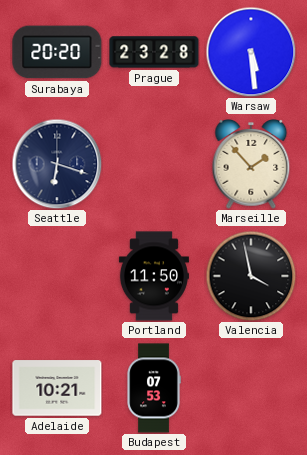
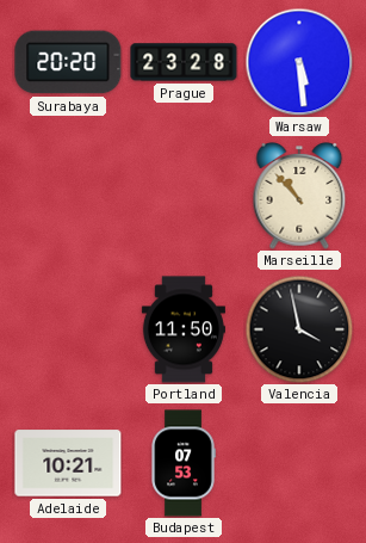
Seattle: 6:18 -> none (57, 164)
Marseille: 1:53 -> 10:53 (299, 197)
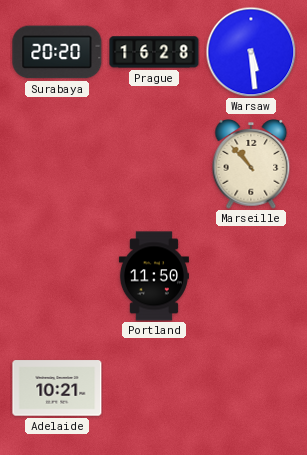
Prague: 23:28 -> 16:28 (154, 52)
Valencia: 3:58 -> none (299, 329)
Budapest: 07:53 -> none (184, 463)
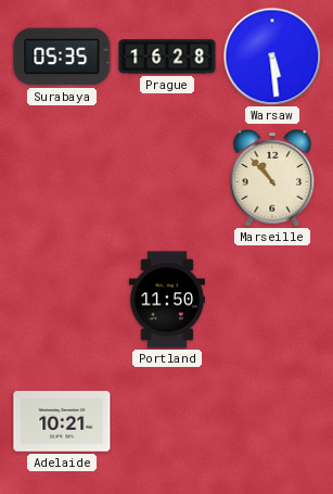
Surabaya: 20:20 -> 05:35 (62, 56)
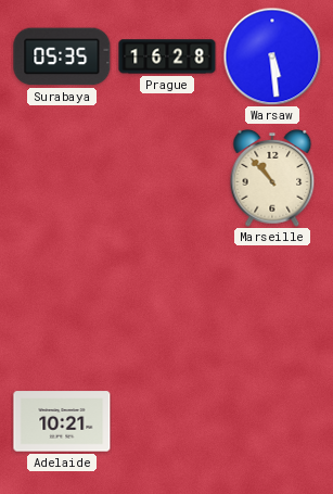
Portland: 11:50 -> none (167, 300)
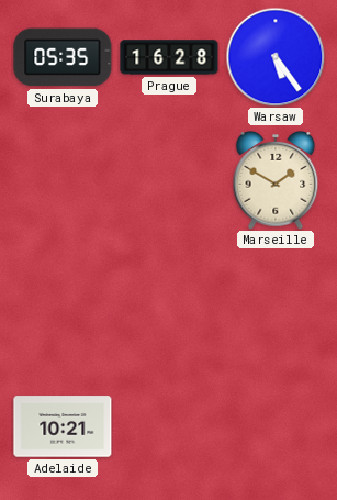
Warsaw: 5:29 -> 5:24 (276, 57)
Marseille: 10:53 -> 1:50 (276, 181)
